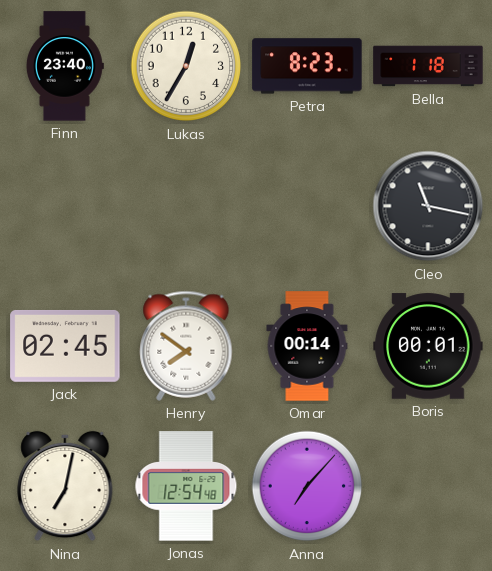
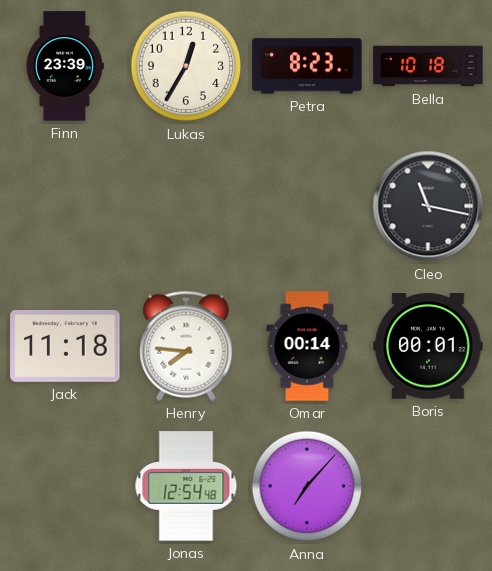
Finn: 23:40 -> 23:39 (64, 66)
Bella: 1:18 -> 10:18 (428, 66)
Jack: 02:45 -> 11:18 (65, 346)
Henry: 7:51 -> 7:46 (186, 346)
Nina: 7:02 -> none (65, 486)
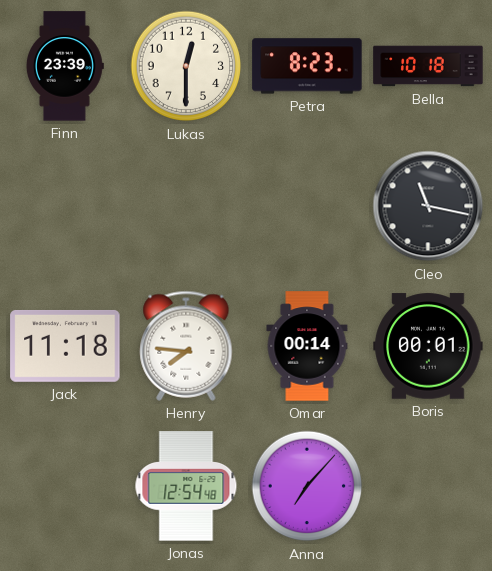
Lukas: 12:35 -> 12:30 (186, 66)
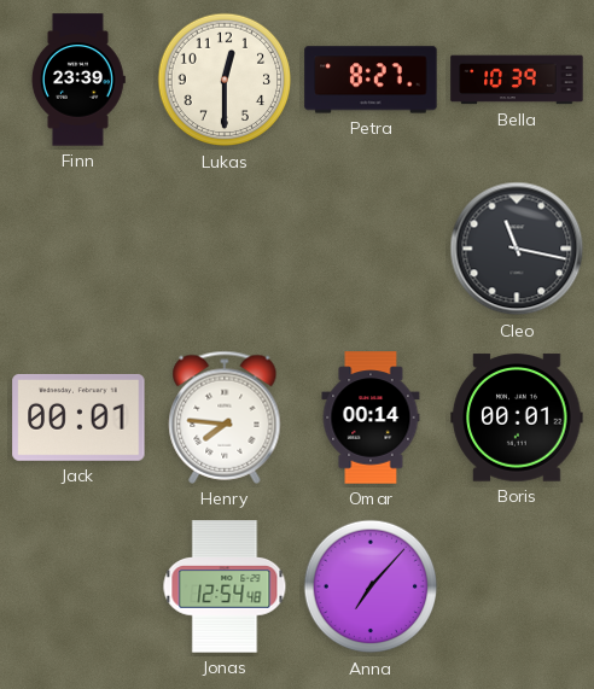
Petra: 8:23 -> 8:27 (371, 80)
Bella: 10:18 -> 10:39 (517, 80)
Jack: 11:18 -> 00:01 (78, 418)
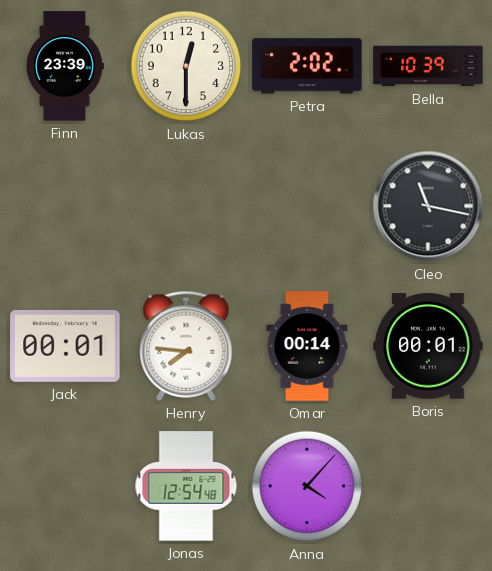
Petra: 8:27 -> 2:02 (307, 66)
Anna: 7:07 -> 4:07 (307, 486)
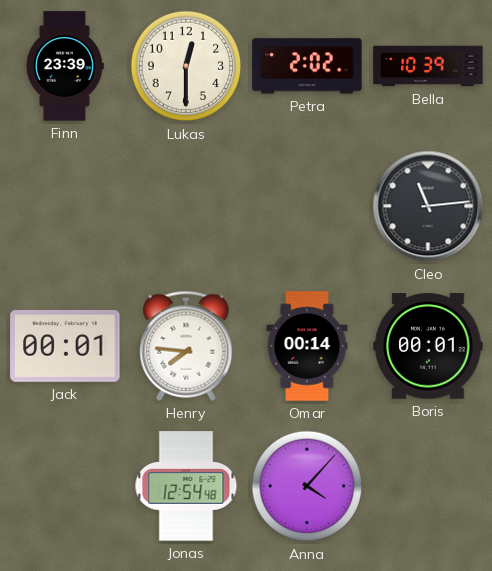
Cleo: 11:17 -> 11:14 (428, 206)
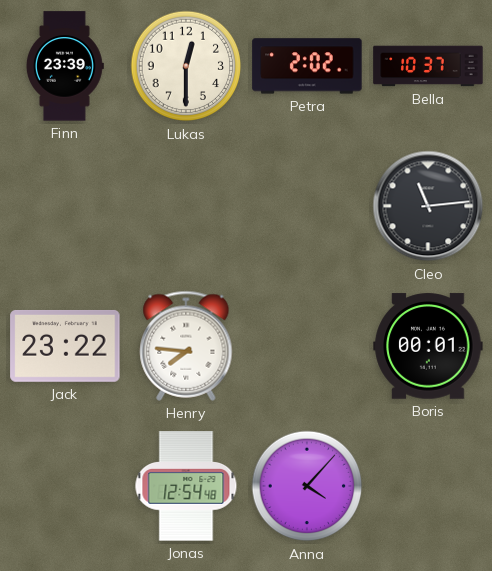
Bella: 10:39 -> 10:37 (428, 66)
Jack: 00:01 -> 23:22 (65, 346)
Omar: 00:14 -> none (307, 346)
